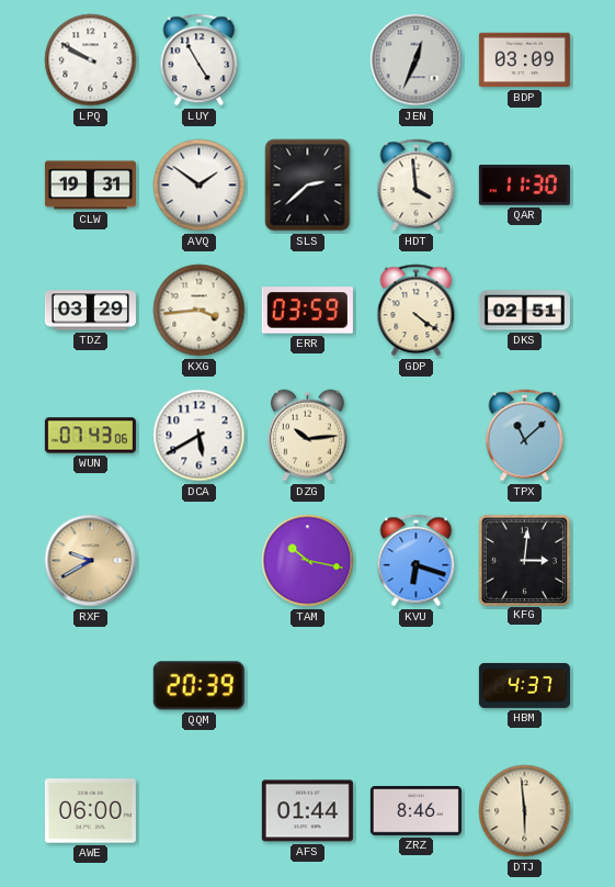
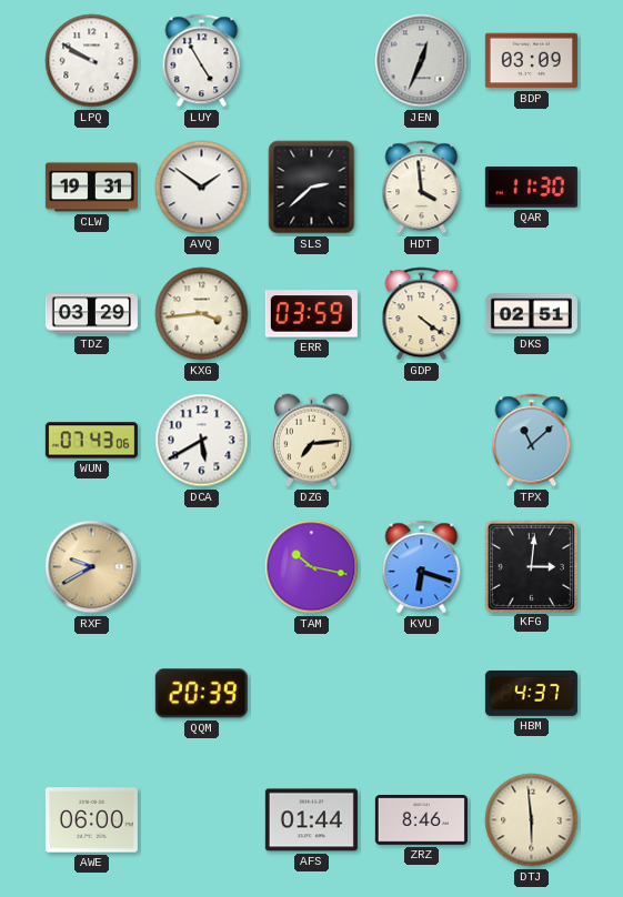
DZG: 10:14 -> 7:14 (312, 441)
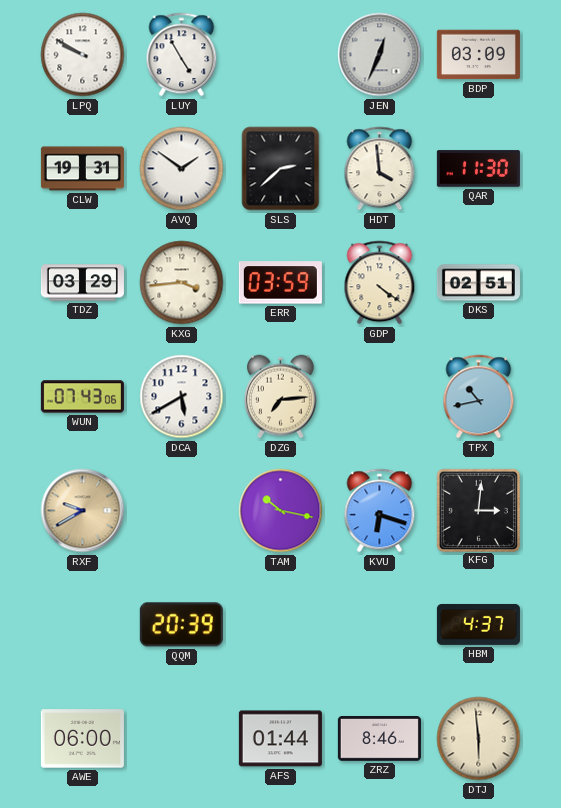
TPX: 11:08 -> 10:43 (479, 397)
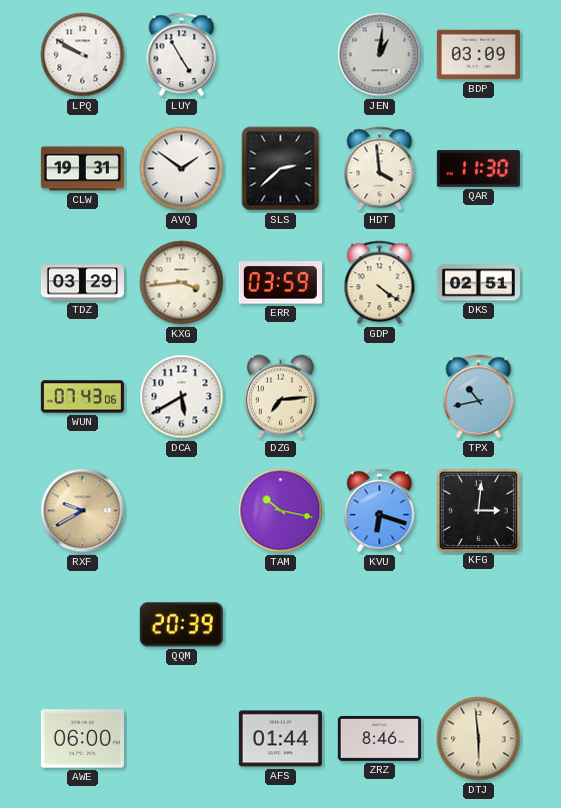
JEN: 12:34 -> 1:01 (380, 55)
HBM: 4:37 -> none (478, 624)
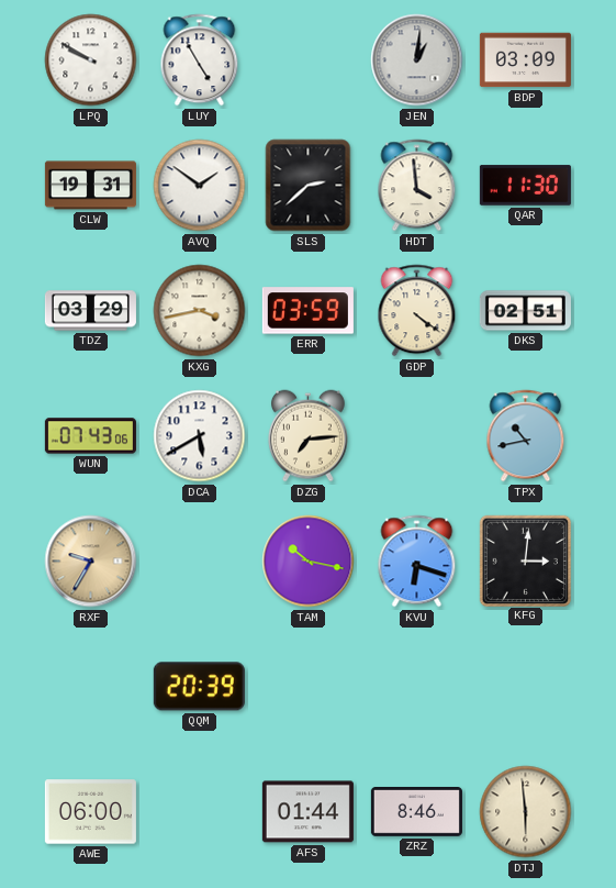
KXG: 3:44 -> 3:43 (200, 311)
RXF: 9:40 -> 9:35 (91, 562)
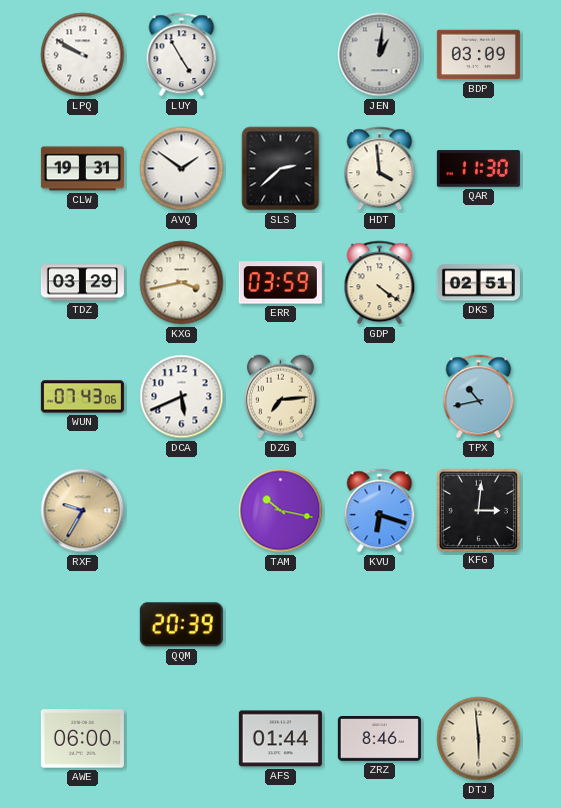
DCA: 5:40 -> 5:41 (182, 397)
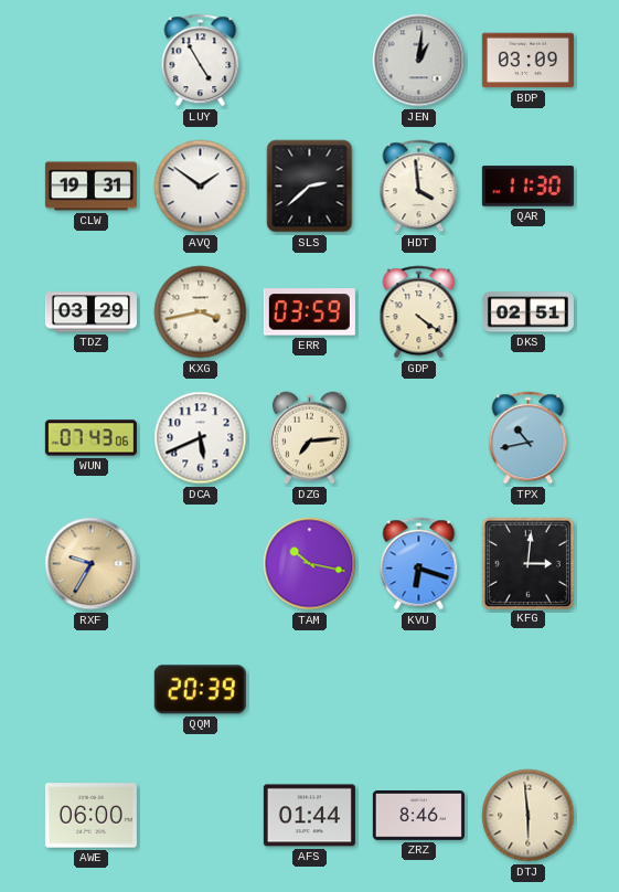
LPQ: 9:50 -> none (83, 55)
